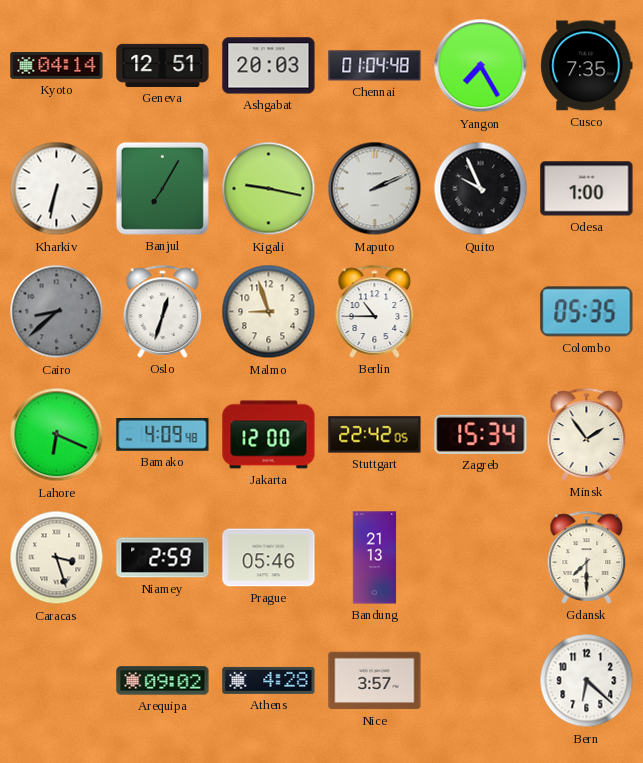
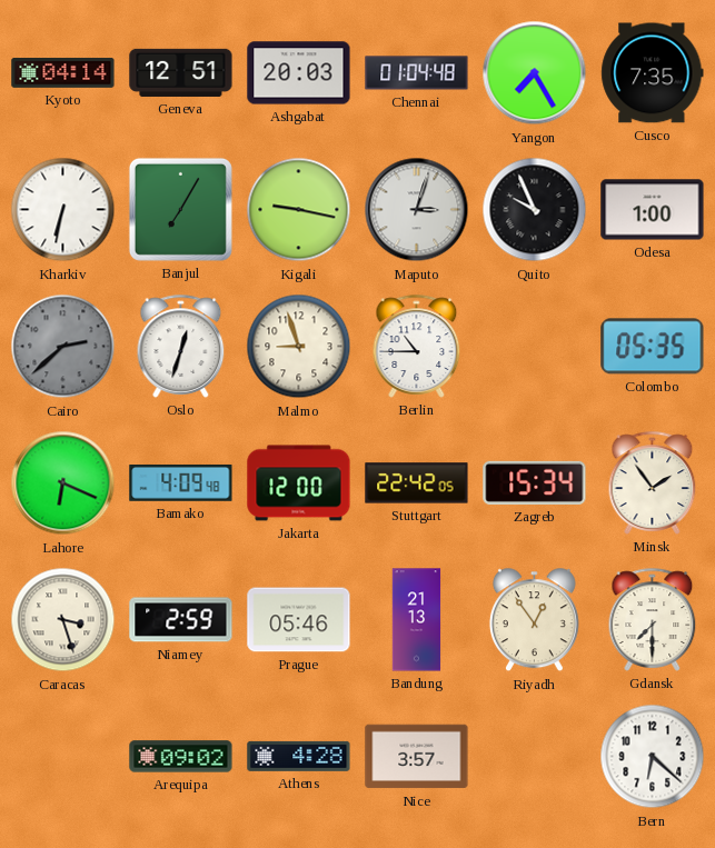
Maputo: 2:11 -> 3:03 (417, 210)
Cairo: 8:38 -> 2:38 (63, 347)
Riyadh: none -> 12:54 (534, 620)
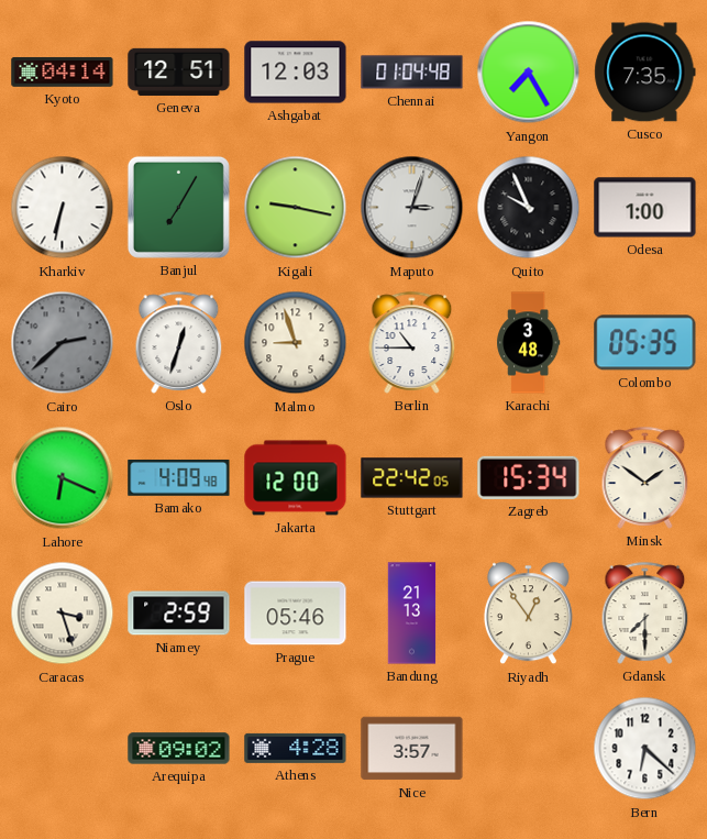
Ashgabat: 20:03 -> 12:03 (296, 73)
Karachi: none -> 3:48 (529, 343)
Minsk: 1:54 -> 1:51 (645, 477)
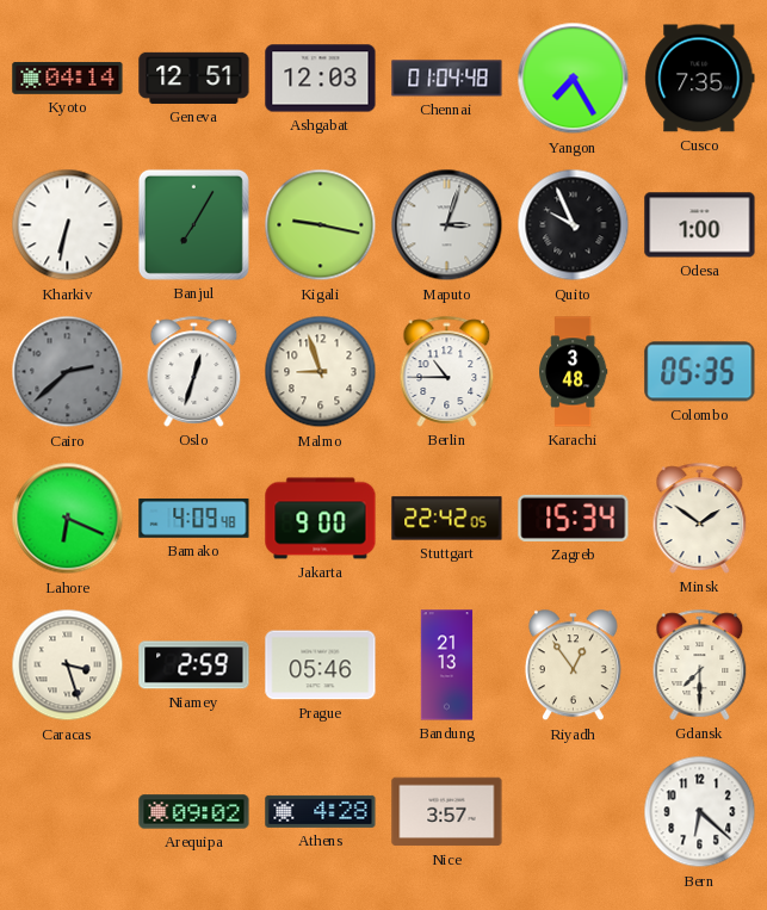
Jakarta: 12:00 -> 9:00 (321, 519)
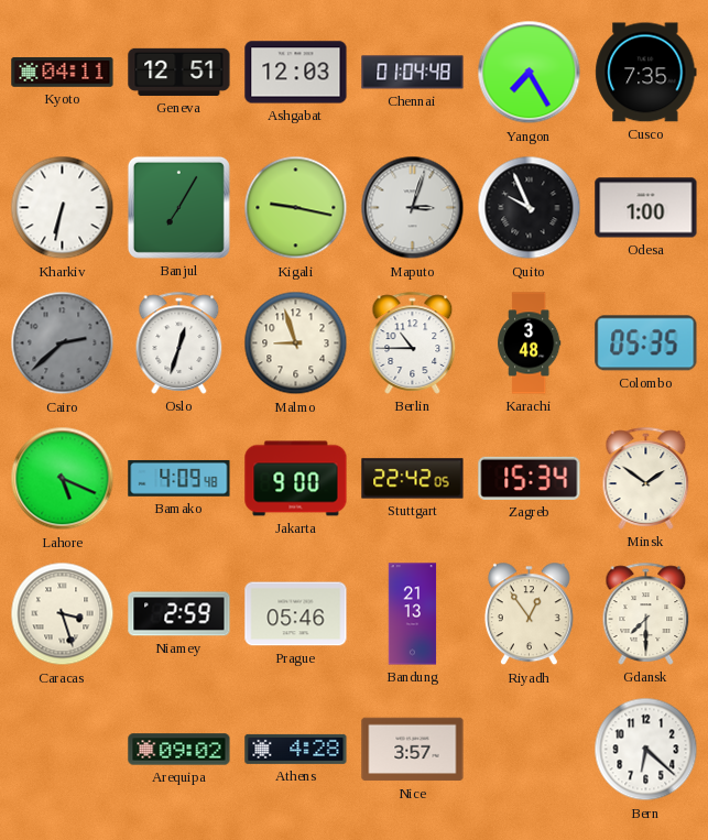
Kyoto: 04:14 -> 04:11 (63, 72)
Lahore: 6:19 -> 5:19 (63, 479)
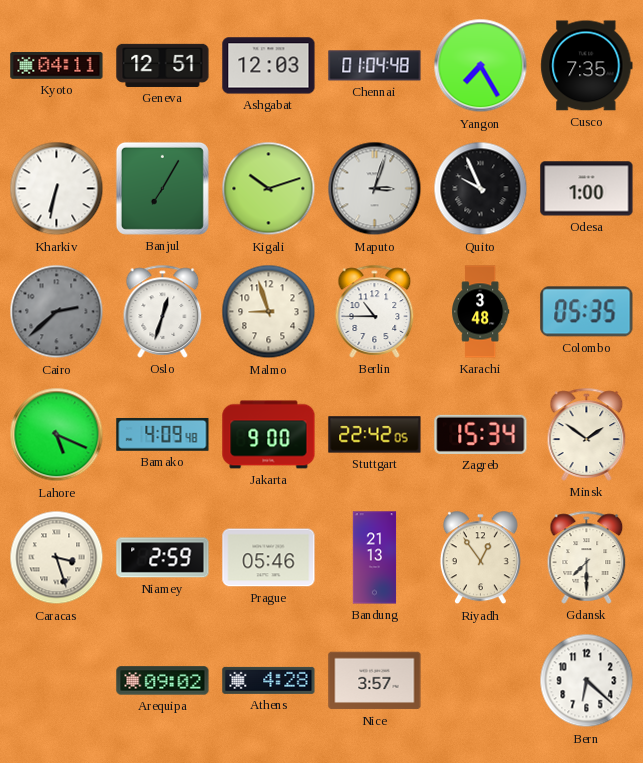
Kigali: 9:17 -> 10:12 (269, 189)
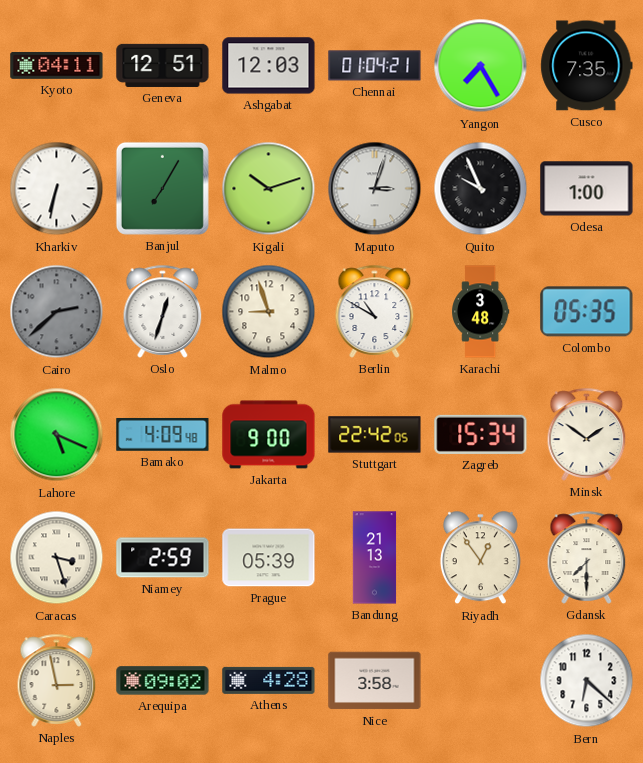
Chennai: 01:04:48 -> 01:04:21 (375, 66)
Berlin: 10:45 -> 10:50 (375, 311)
Prague: 05:46 -> 05:39 (269, 558)
Naples: none -> 2:58 (57, 680)
Nice: 3:57 -> 3:58 (375, 681)
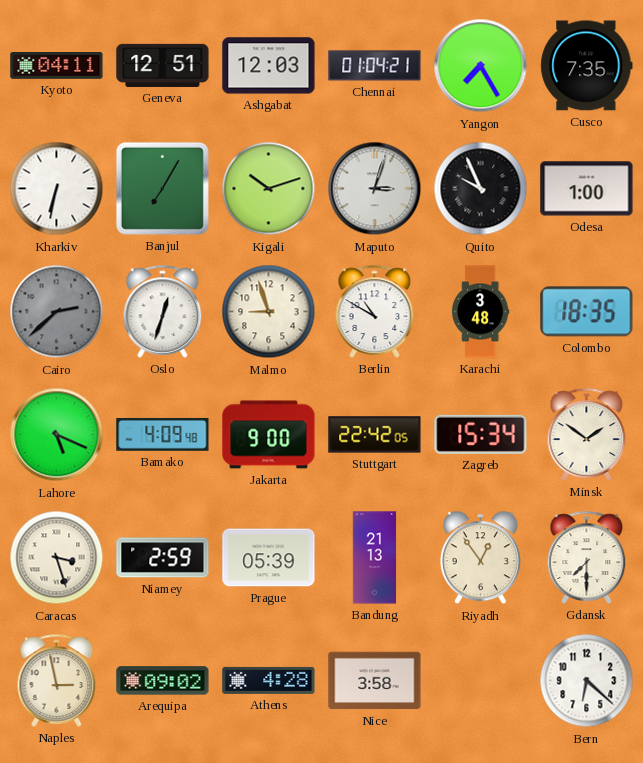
Colombo: 05:35 -> 18:35 (587, 312)
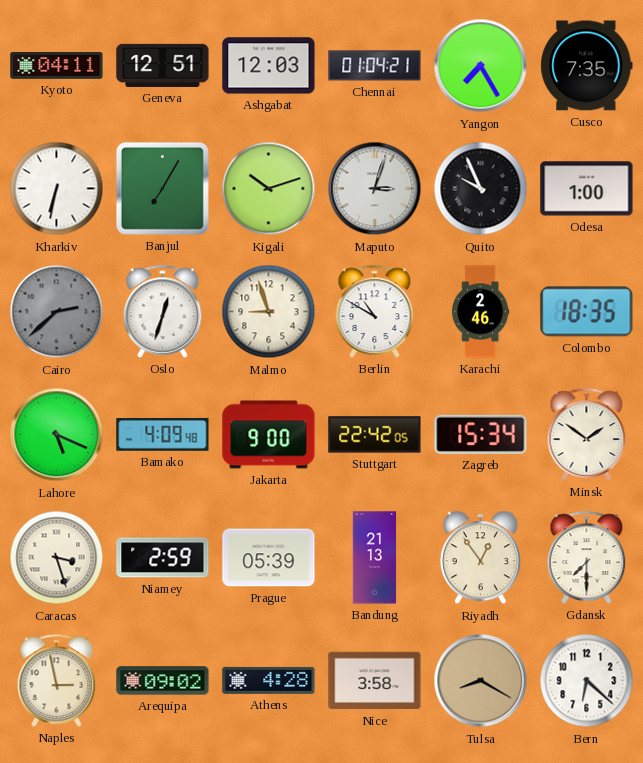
Karachi: 3:48 -> 2:46 (481, 312)
Tulsa: none -> 8:20 (481, 681)
